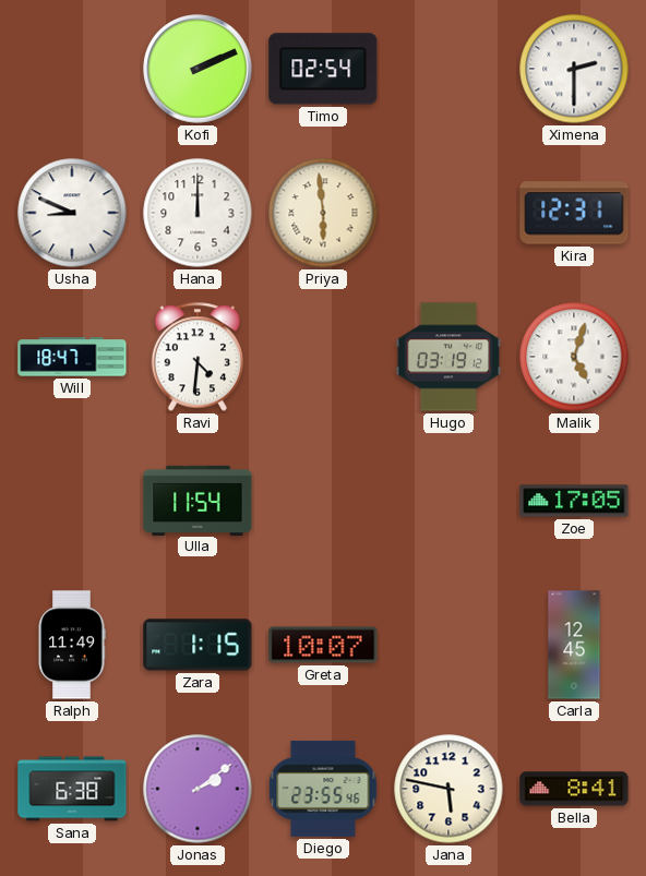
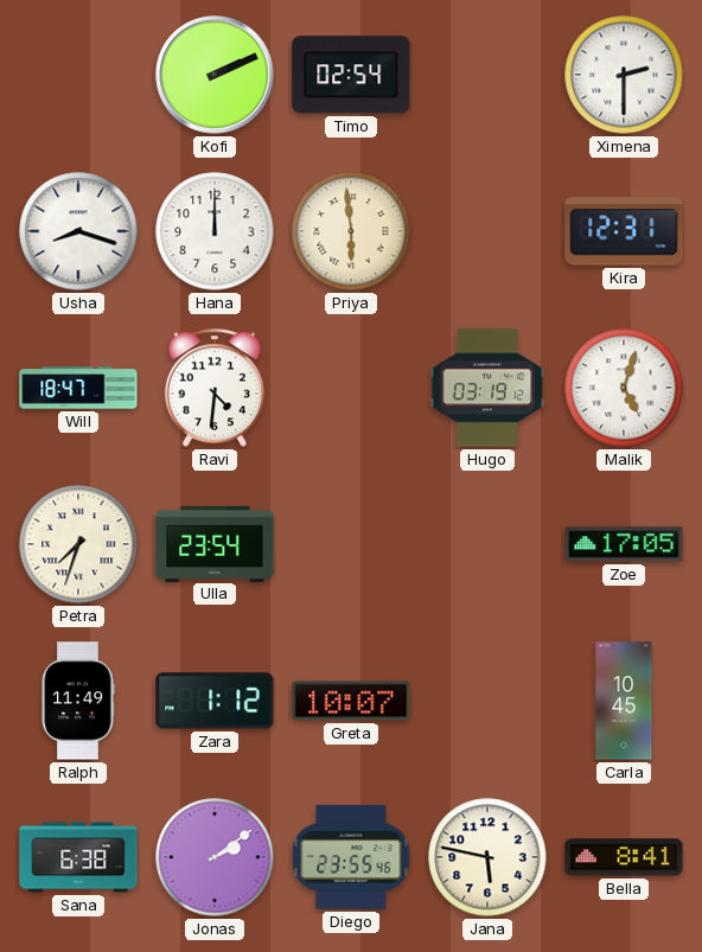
Usha: 8:49 -> 8:18 (78, 231)
Petra: none -> 7:33 (78, 544)
Ulla: 11:54 -> 23:54 (215, 543)
Zara: 1:15 -> 1:12 (215, 701)
Carla: 12:45 -> 10:45 (624, 701)
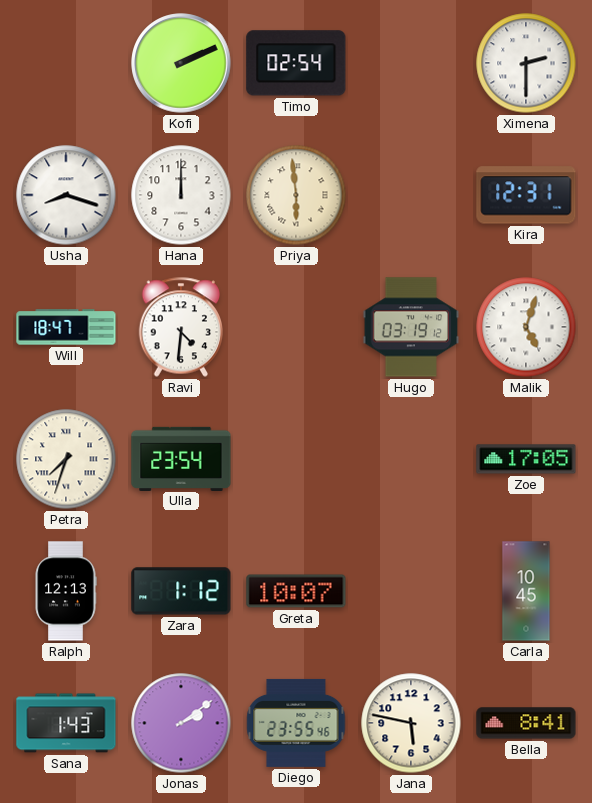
Ralph: 11:49 -> 12:13 (66, 591)
Sana: 6:38 -> 1:43 (66, 723)
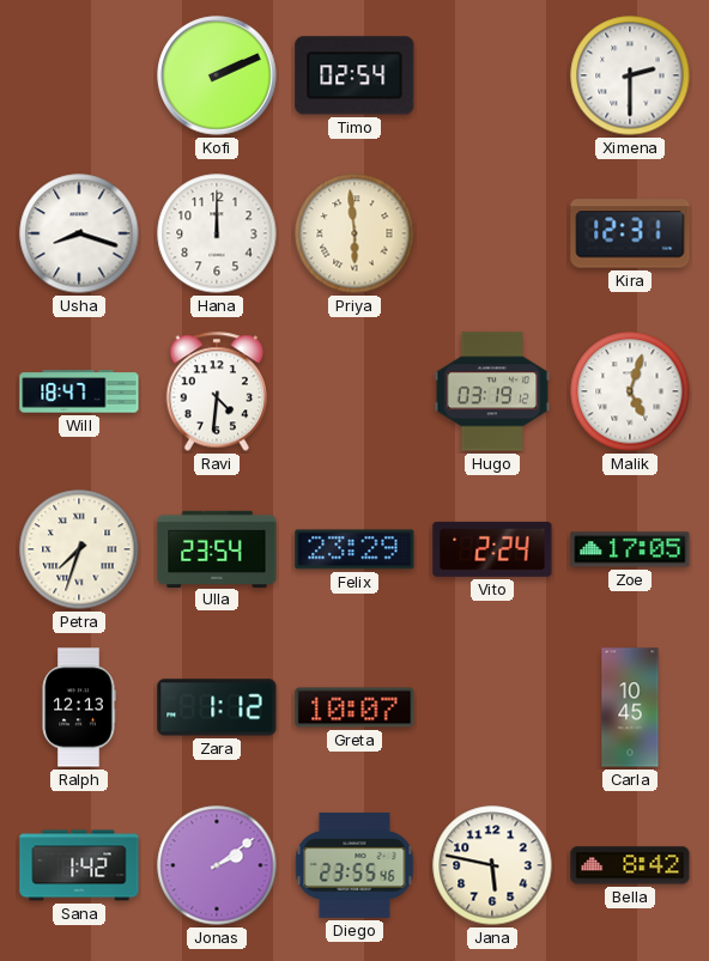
Felix: none -> 23:29 (354, 549)
Vito: none -> 2:24 (492, 549)
Sana: 1:43 -> 1:42 (79, 865)
Bella: 8:41 -> 8:42 (630, 865)
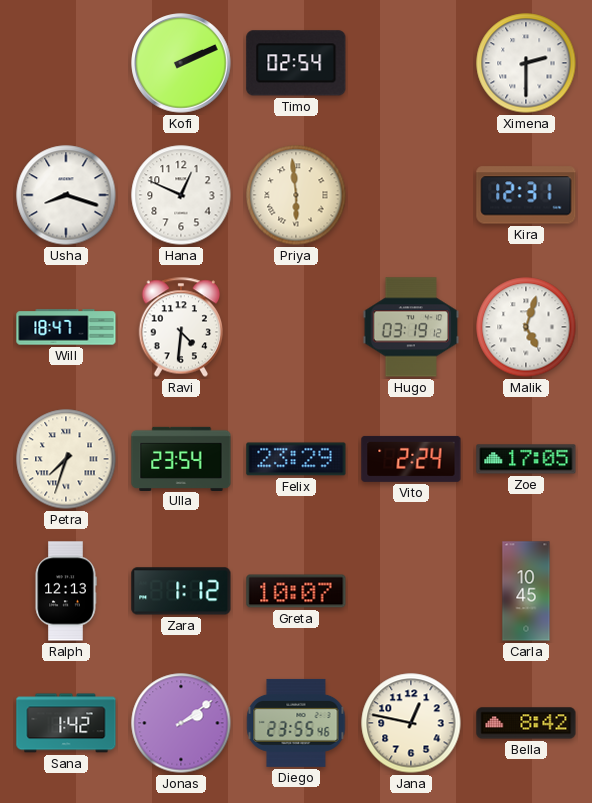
Hana: 12:00 -> 12:49 (181, 195)
Jana: 5:47 -> 12:47 (411, 723)
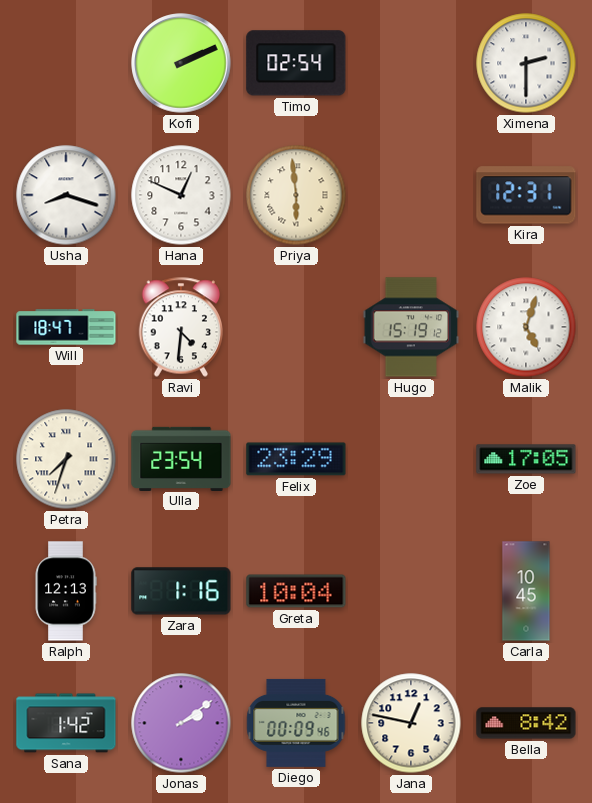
Hugo: 03:19 -> 15:19 (411, 327)
Vito: 2:24 -> none (411, 459)
Zara: 1:12 -> 1:16 (181, 591)
Greta: 10:07 -> 10:04 (296, 591)
Diego: 23:55 -> 00:09 (296, 723)
